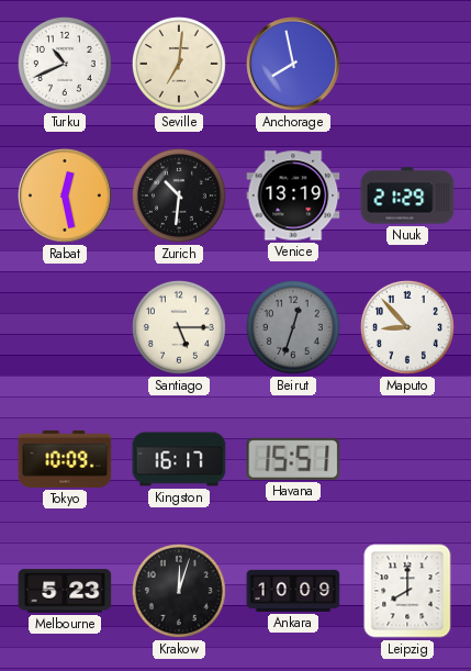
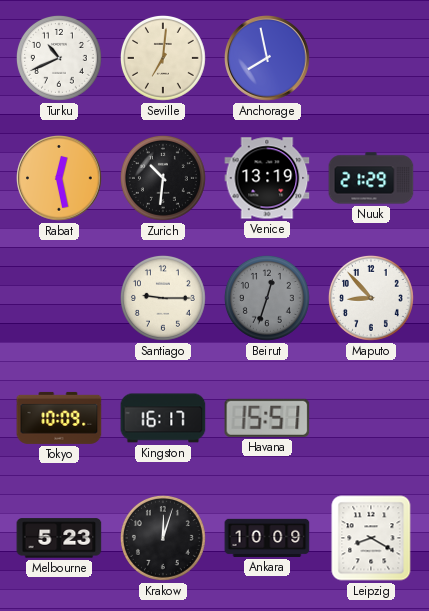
Santiago: 5:15 -> 9:15 (163, 298)
Leipzig: 8:00 -> 8:20 (371, 538)
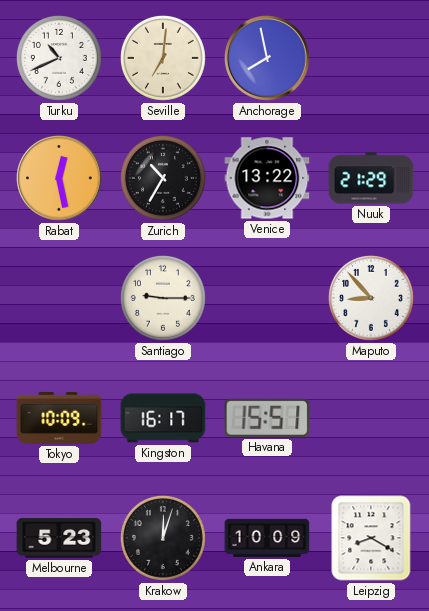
Zurich: 10:31 -> 10:35 (163, 178)
Venice: 13:19 -> 13:22 (267, 178)
Beirut: 12:33 -> none (267, 298)
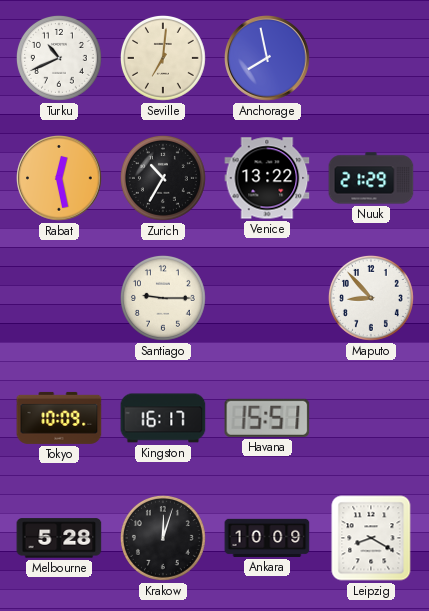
Melbourne: 5:23 -> 5:28 (59, 538)
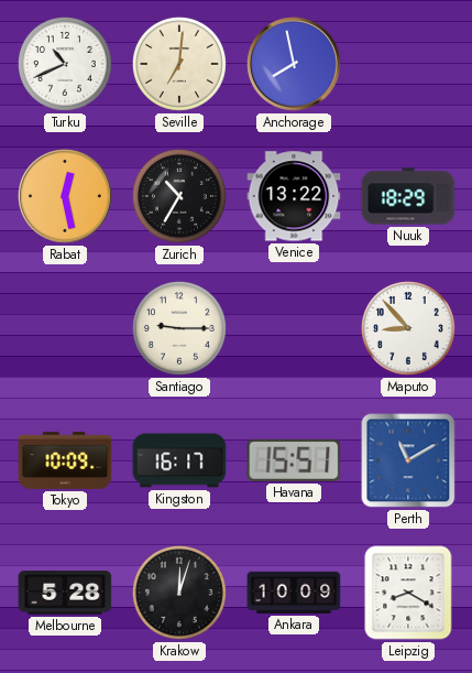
Nuuk: 21:29 -> 18:29 (408, 196)
Perth: none -> 11:10 (408, 460)
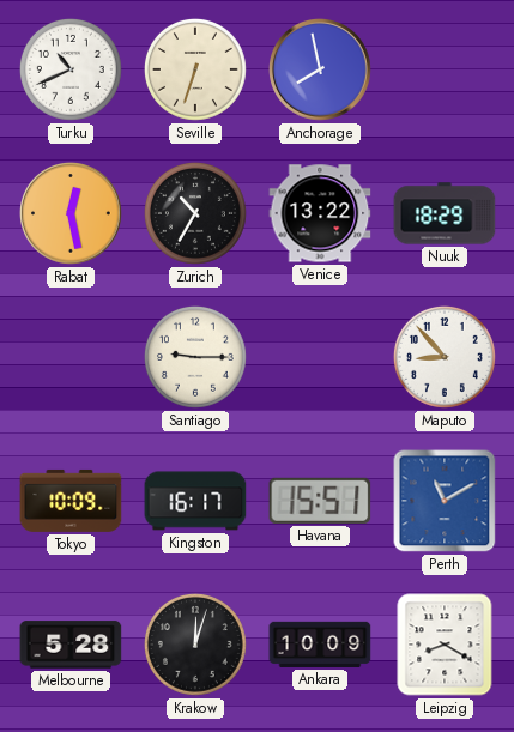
Seville: 7:01 -> 6:33 (195, 69)
